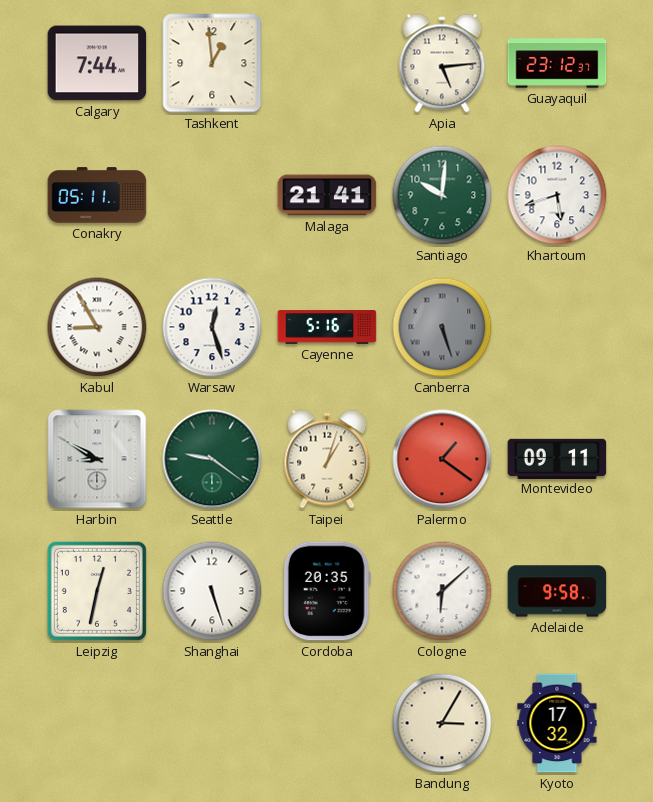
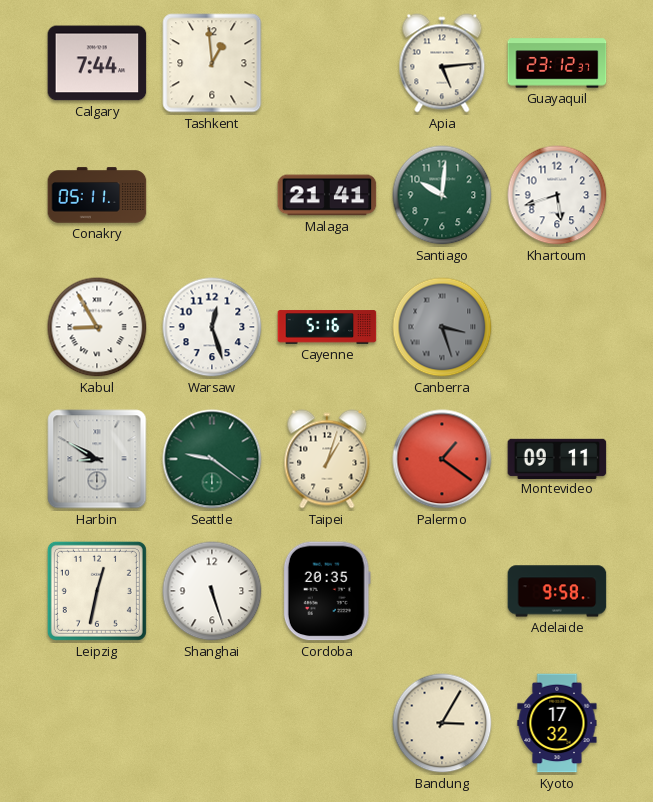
Canberra: 5:27 -> 3:27 (442, 327)
Cologne: 6:08 -> none (442, 591)
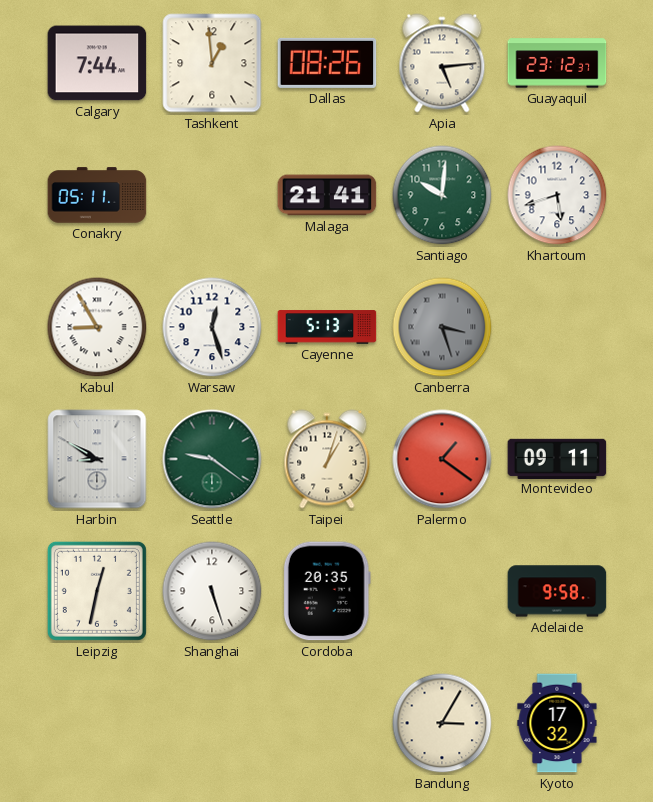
Dallas: none -> 08:26 (327, 63)
Cayenne: 5:16 -> 5:13 (327, 327)
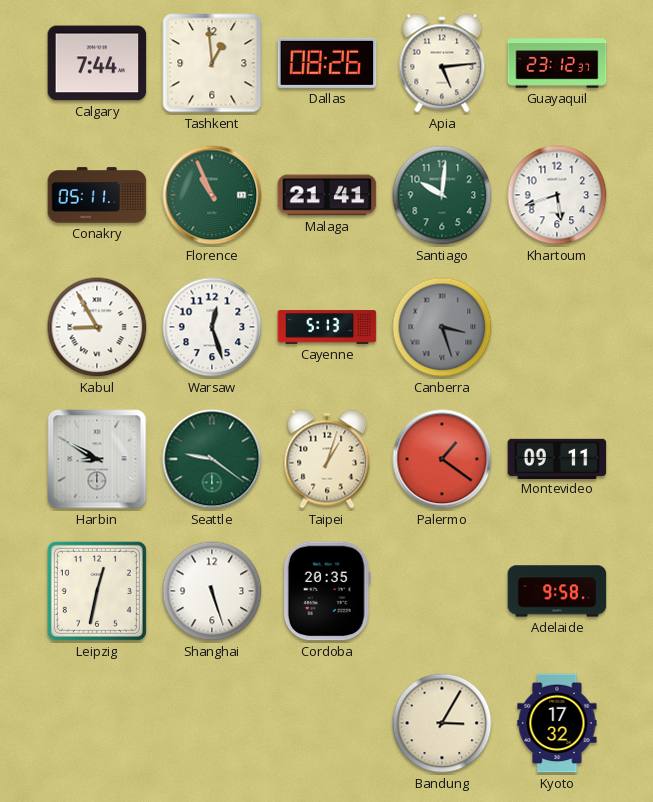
Florence: none -> 10:56 (212, 195)
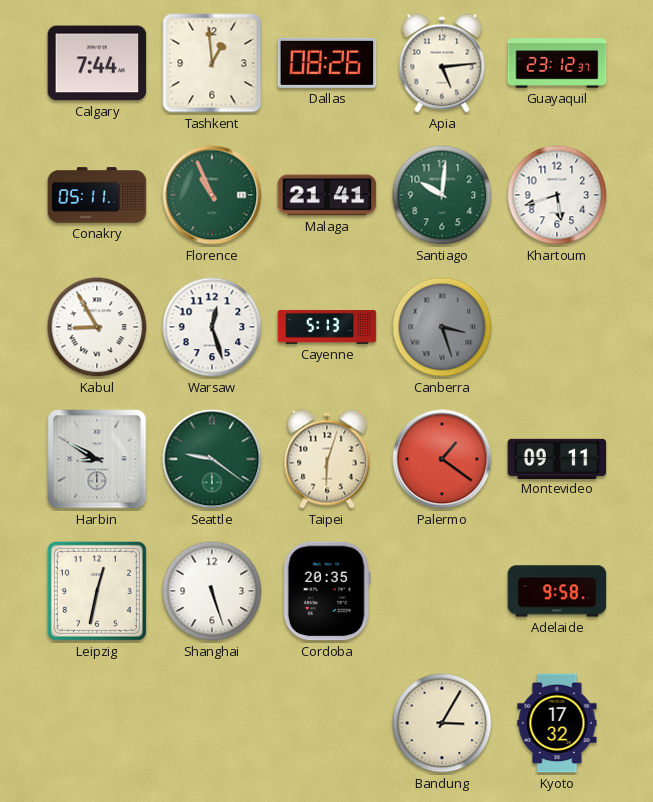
Taipei: 1:03 -> 6:03 (327, 459)
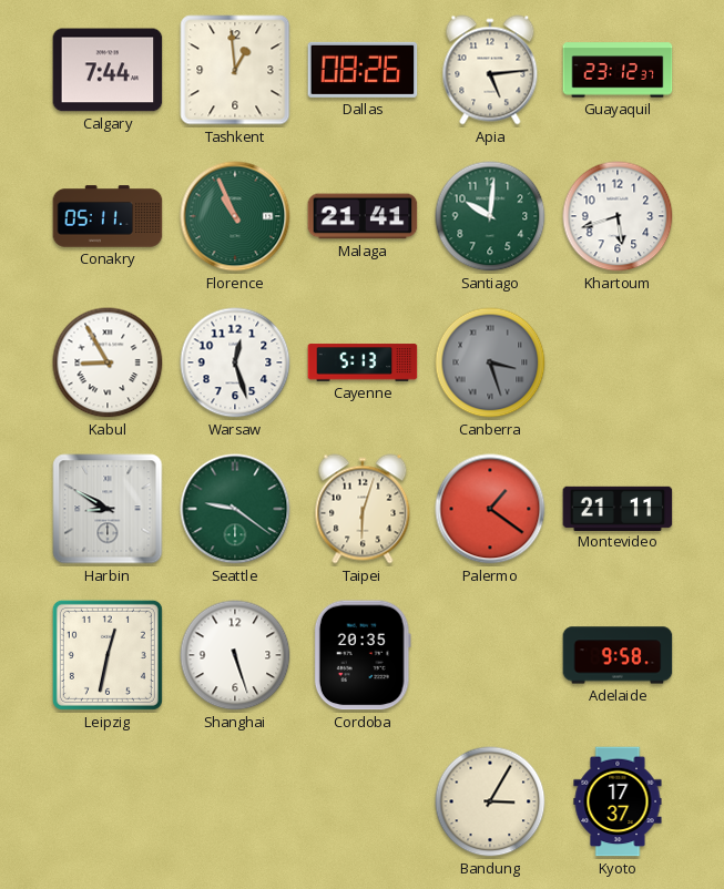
Montevideo: 09:11 -> 21:11 (618, 508)
Kyoto: 17:32 -> 17:37 (618, 801)
